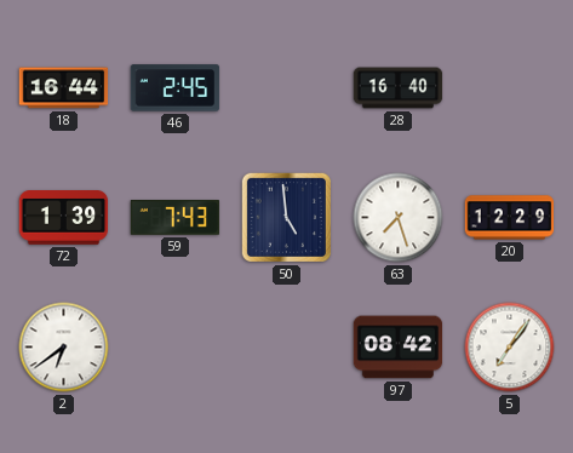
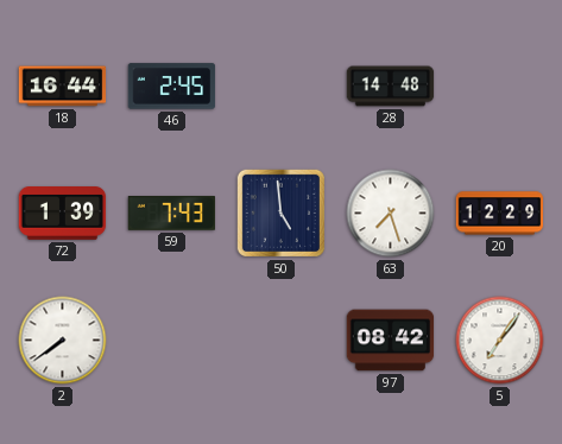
28: 16:40 -> 14:48 (391, 87)
2: 6:39 -> 7:39 (63, 341)
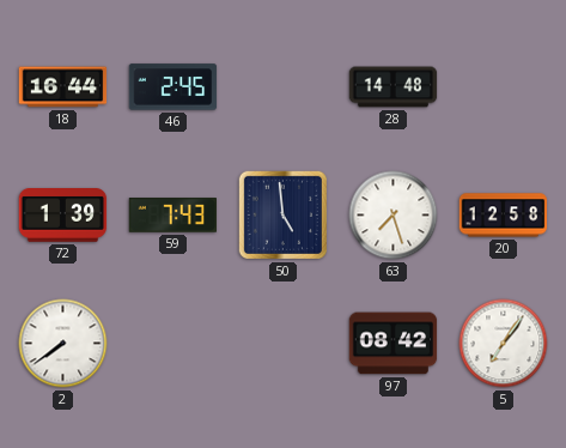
20: 12:29 -> 12:58 (504, 216)
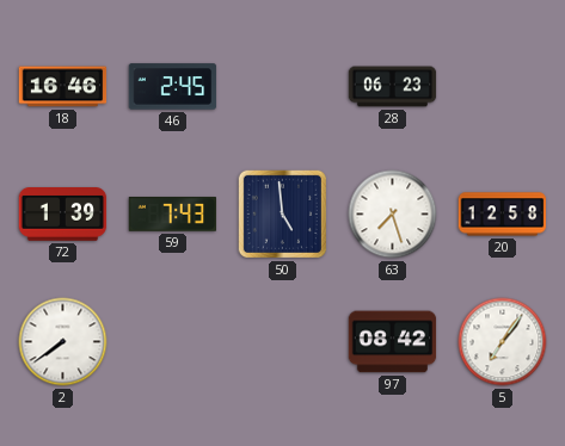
18: 16:44 -> 16:46 (63, 87)
28: 14:48 -> 06:23 (393, 87)
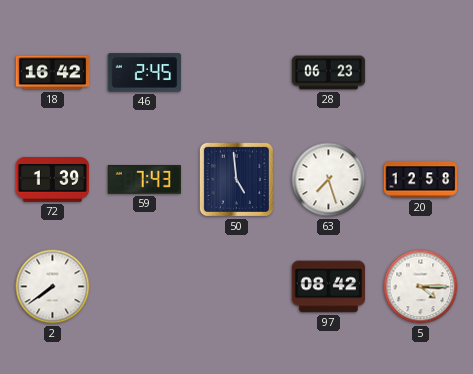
18: 16:46 -> 16:42 (53, 73)
5: 7:06 -> 4:15 (421, 287)
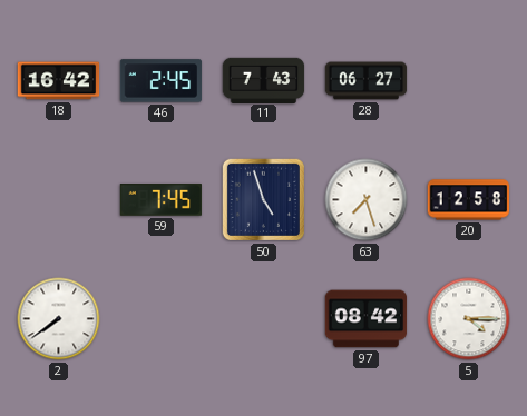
11: none -> 7:43 (264, 80)
28: 06:23 -> 06:27 (367, 81)
72: 1:39 -> none (53, 180)
59: 7:43 -> 7:45 (160, 200)
50: 4:59 -> 4:57 (263, 199)
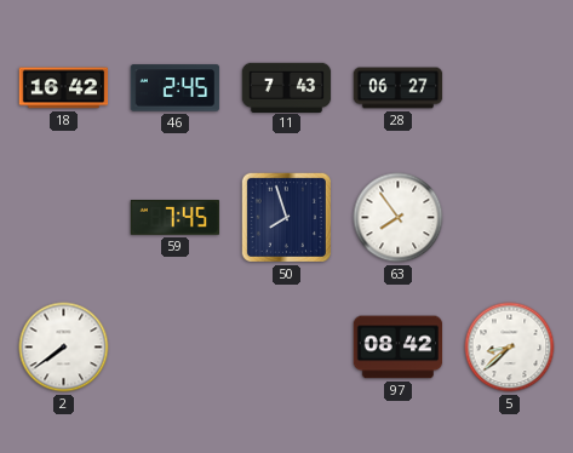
50: 4:57 -> 7:57 (286, 217)
63: 7:27 -> 7:54 (399, 218)
20: 12:58 -> none (469, 200)
5: 4:15 -> 8:38 (510, 348)
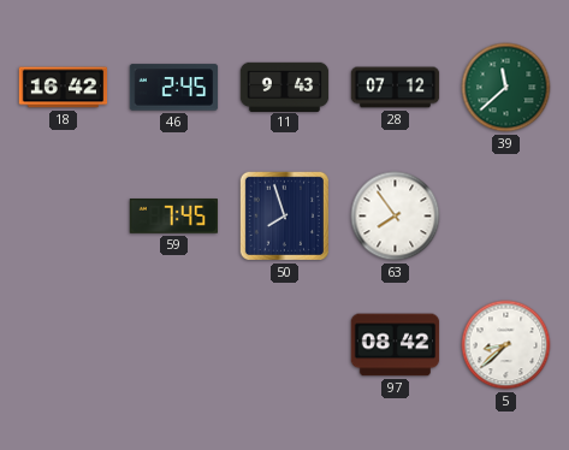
11: 7:43 -> 9:43 (285, 87)
28: 06:27 -> 07:12 (396, 88)
39: none -> 11:38 (506, 88)
2: 7:39 -> none (64, 348)
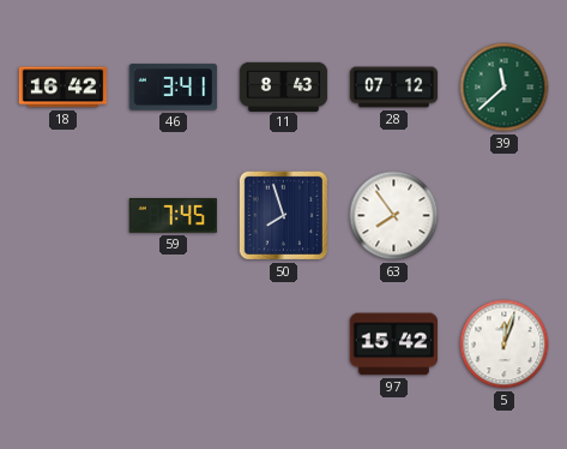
46: 2:45 -> 3:41 (174, 88)
11: 9:43 -> 8:43 (284, 86)
97: 08:42 -> 15:42 (394, 345)
5: 8:38 -> 12:03 (505, 345)
